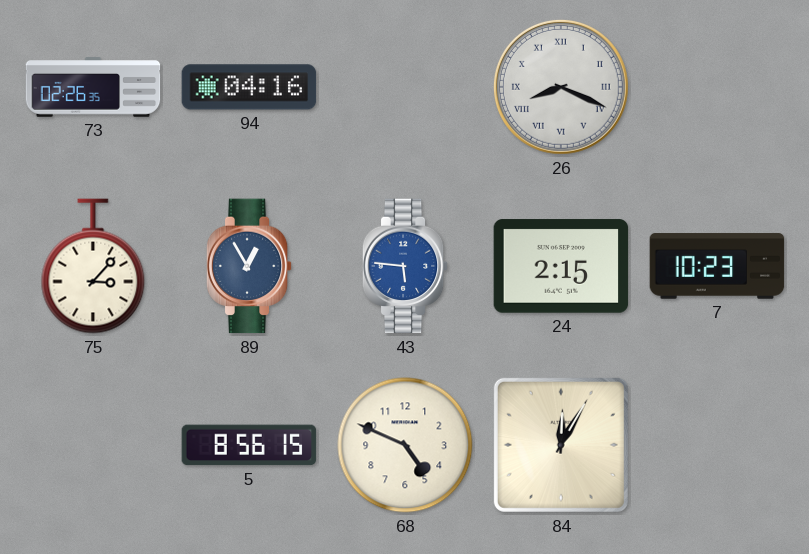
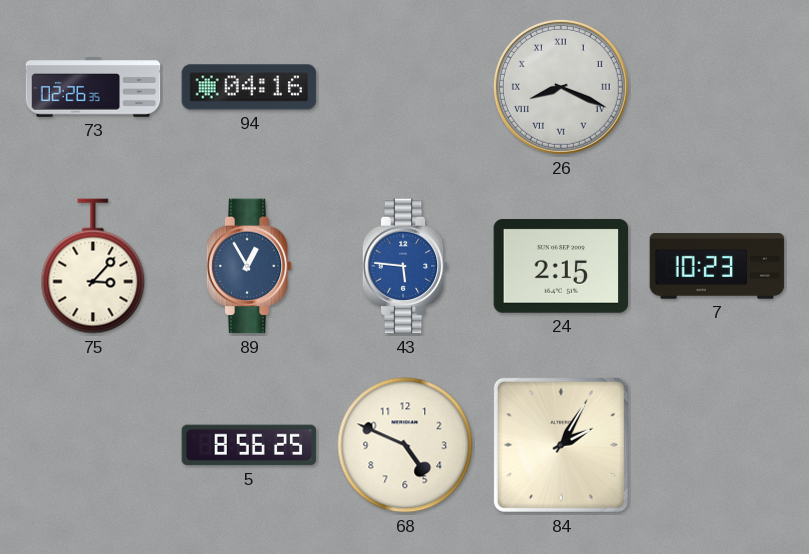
5: 8:56:15 -> 8:56:25 (249, 445)
84: 12:05 -> 2:05 (561, 445)
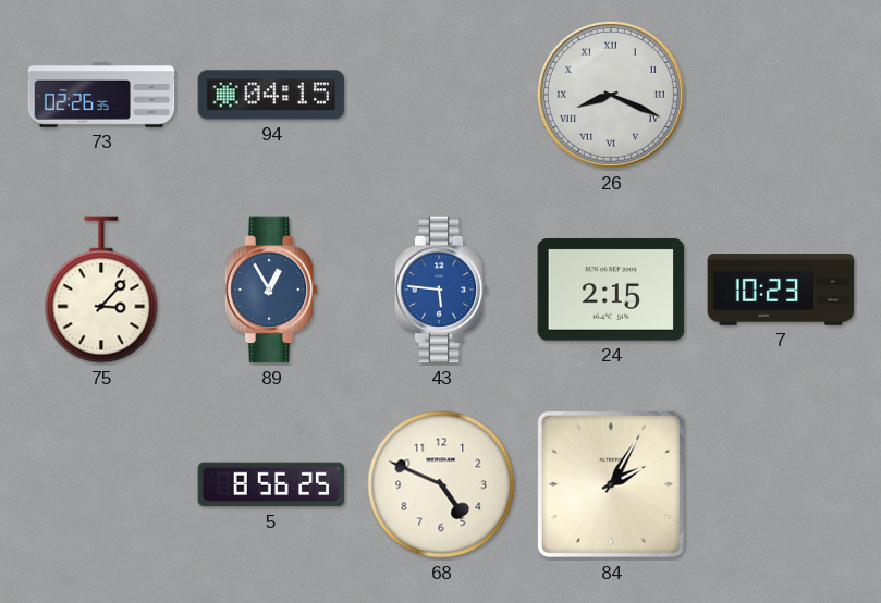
94: 04:16 -> 04:15 (271, 95)
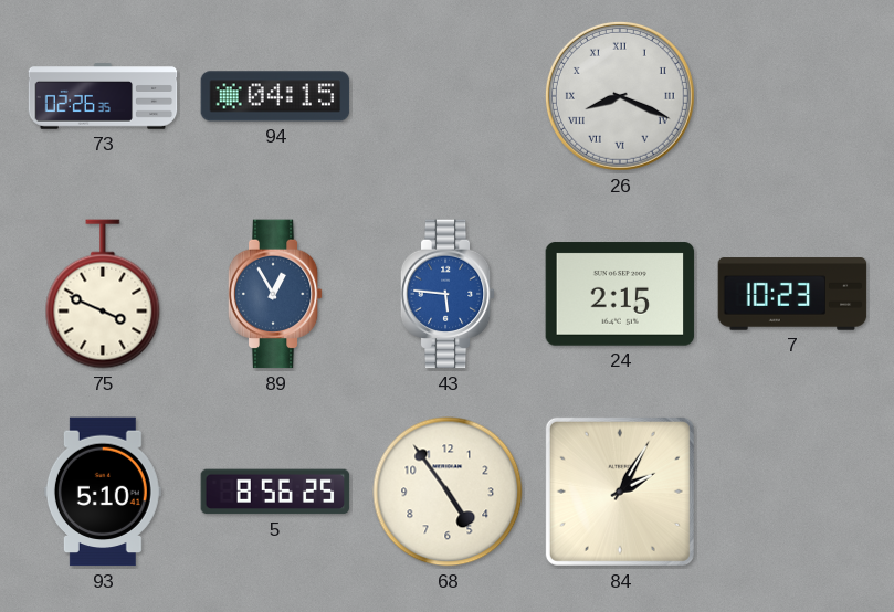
75: 3:07 -> 3:49 (103, 294)
93: none -> 5:10 (103, 492)
68: 4:49 -> 4:54 (448, 492)
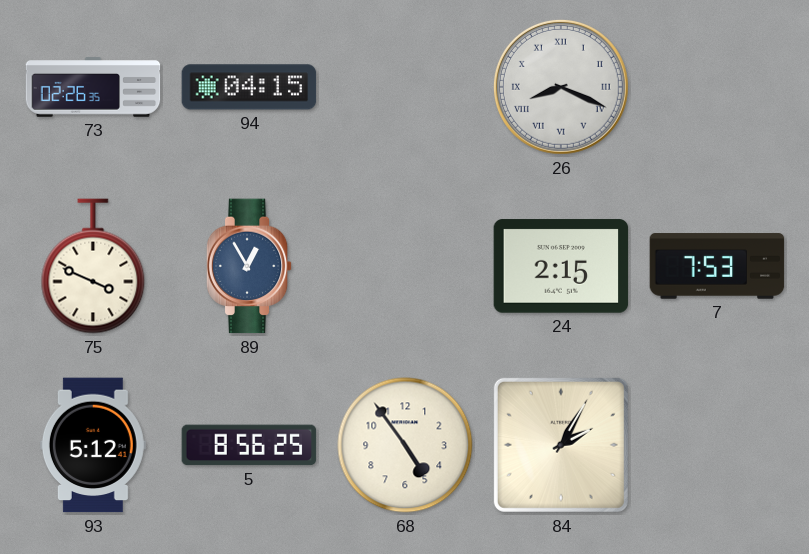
43: 5:46 -> none (448, 294)
7: 10:23 -> 7:53 (717, 266)
93: 5:10 -> 5:12 (93, 445)
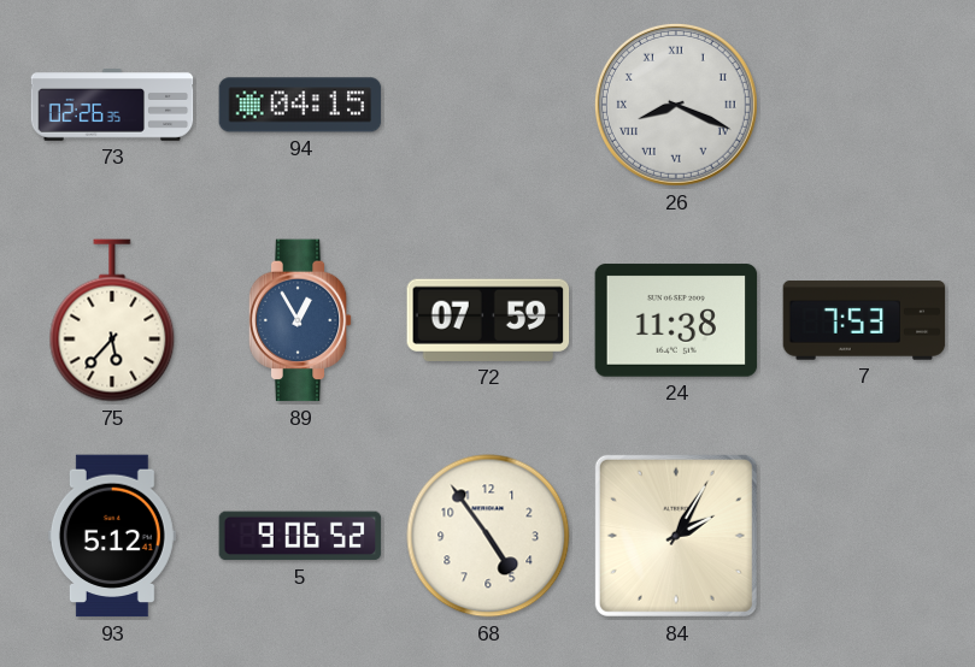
75: 3:49 -> 5:37 (112, 320)
72: none -> 07:59 (488, 320)
24: 2:15 -> 11:38 (676, 320)
5: 8:56 -> 9:06 (300, 536)
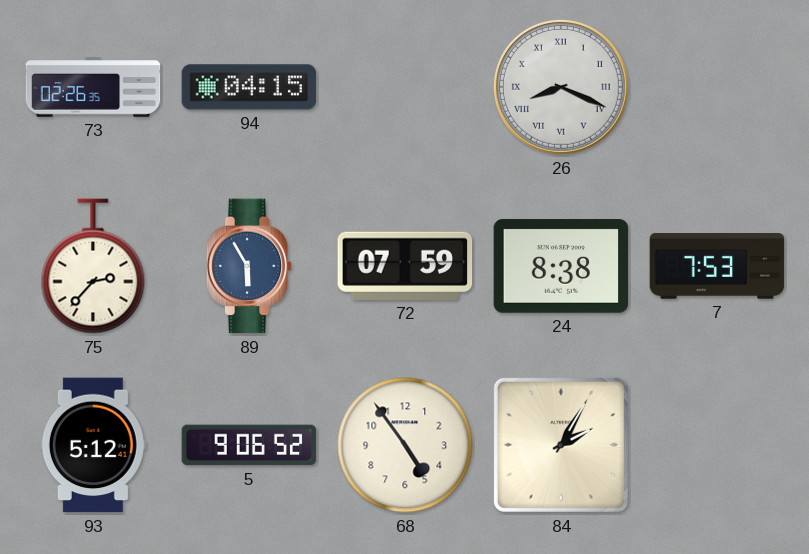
75: 5:37 -> 2:37 (93, 266)
89: 12:55 -> 5:55 (249, 266)
24: 11:38 -> 8:38 (561, 266)
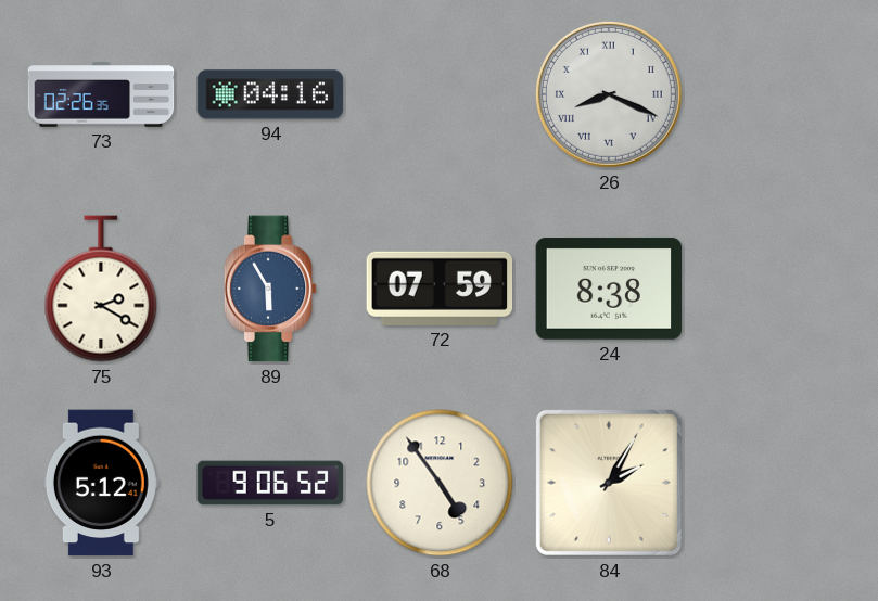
94: 04:15 -> 04:16 (270, 94)
75: 2:37 -> 2:20 (101, 289)
7: 7:53 -> none (717, 266)
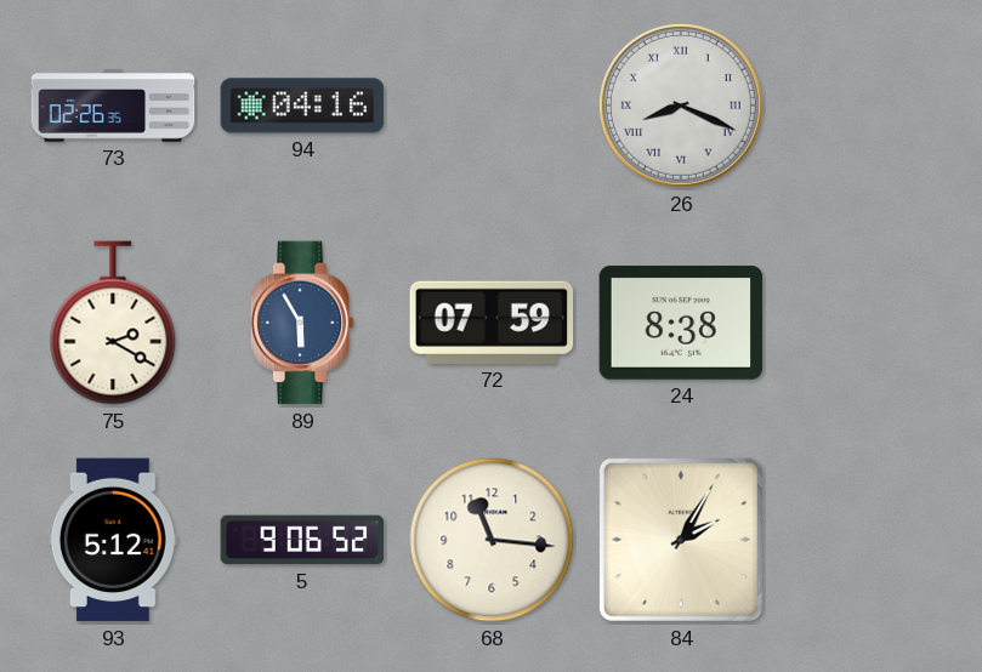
68: 4:54 -> 11:16 (492, 540)
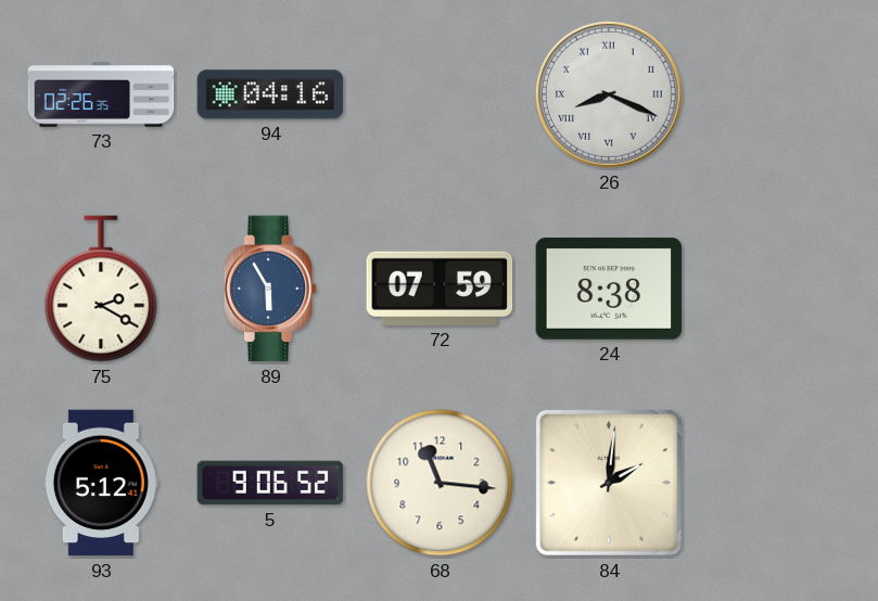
84: 2:05 -> 2:01 (609, 483)
